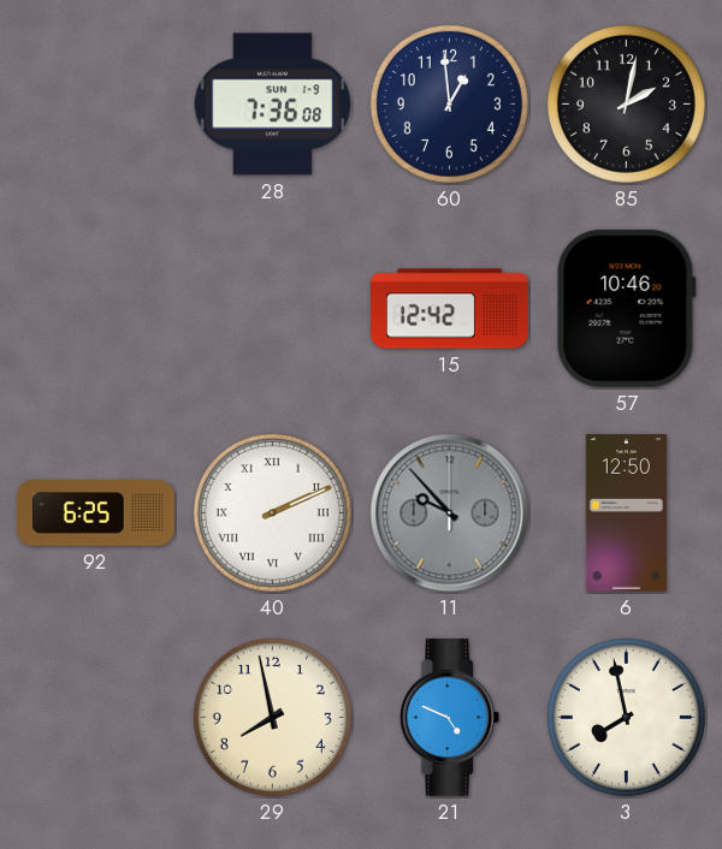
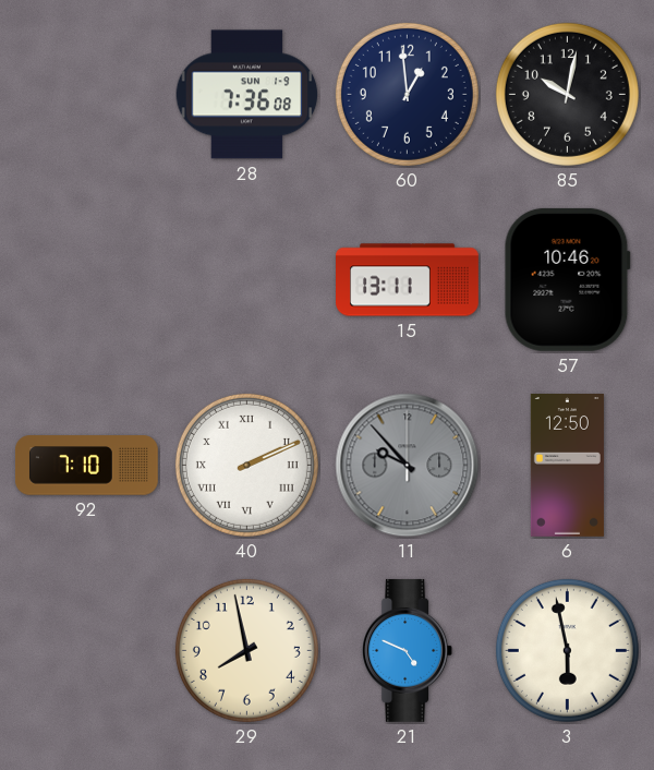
85: 2:02 -> 10:02 (567, 94)
15: 12:42 -> 13:11 (408, 280)
92: 6:25 -> 7:10 (87, 466)
3: 7:58 -> 5:58 (567, 650)
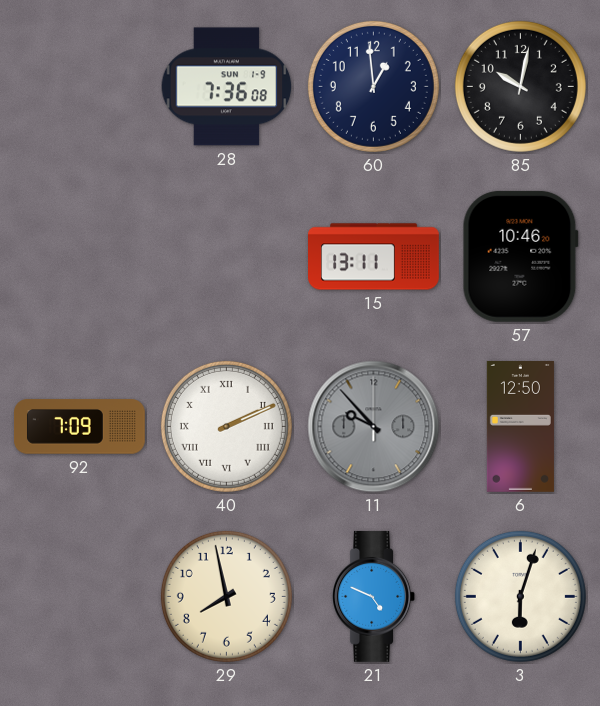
92: 7:10 -> 7:09 (80, 427)
3: 5:58 -> 6:03 (520, 596)
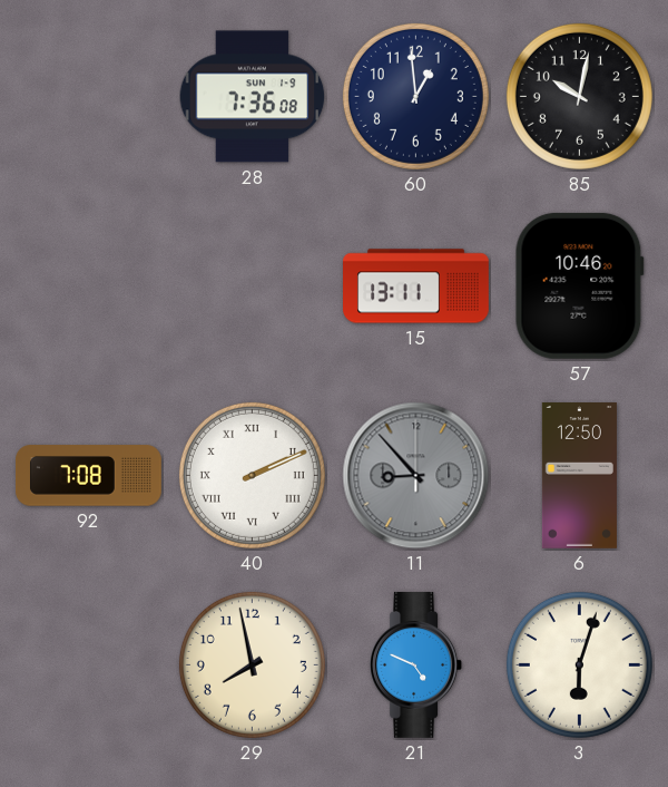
92: 7:09 -> 7:08 (89, 476)
11: 9:53 -> 8:53 (416, 476)
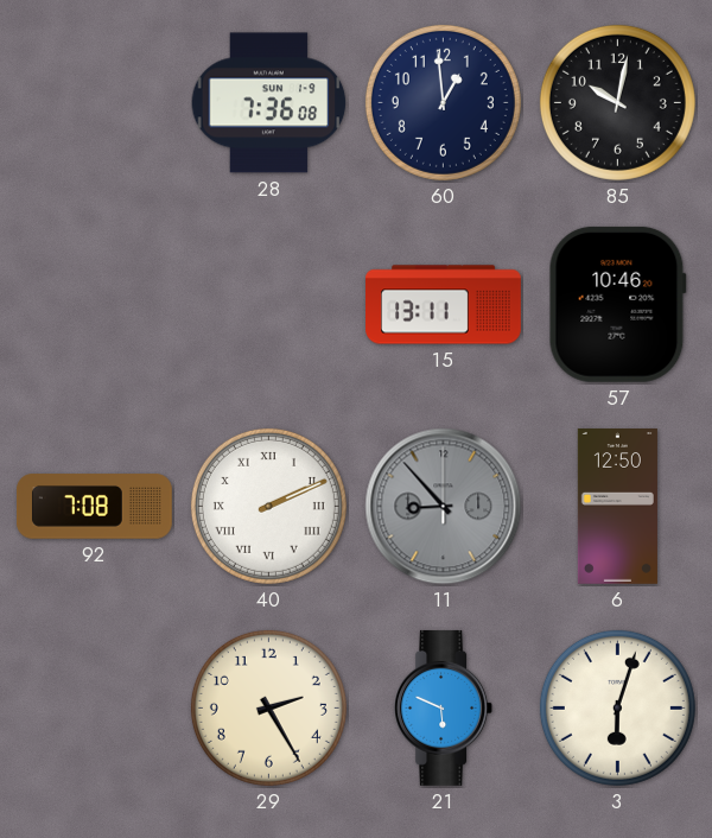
29: 7:58 -> 2:25 (268, 707)
21: 4:49 -> 5:49 (443, 707)
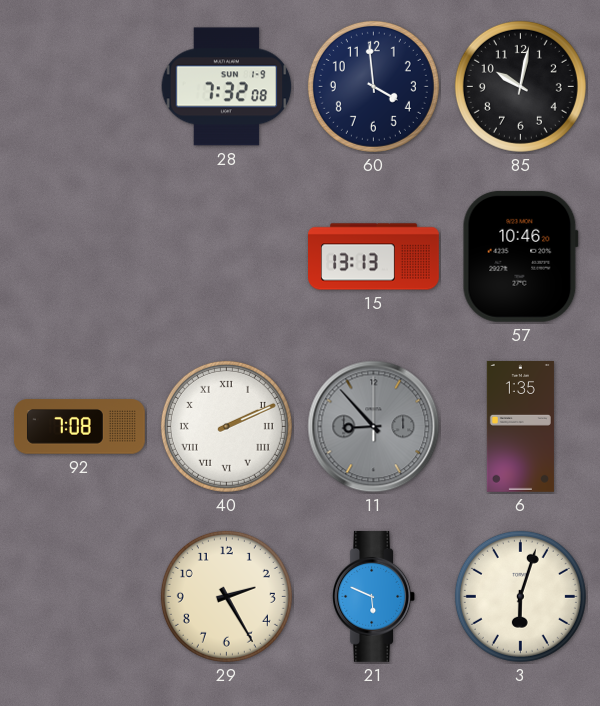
28: 7:36 -> 7:32 (227, 87)
60: 12:59 -> 3:59 (373, 86)
15: 13:11 -> 13:13 (374, 257)
6: 12:50 -> 1:35 (520, 427)
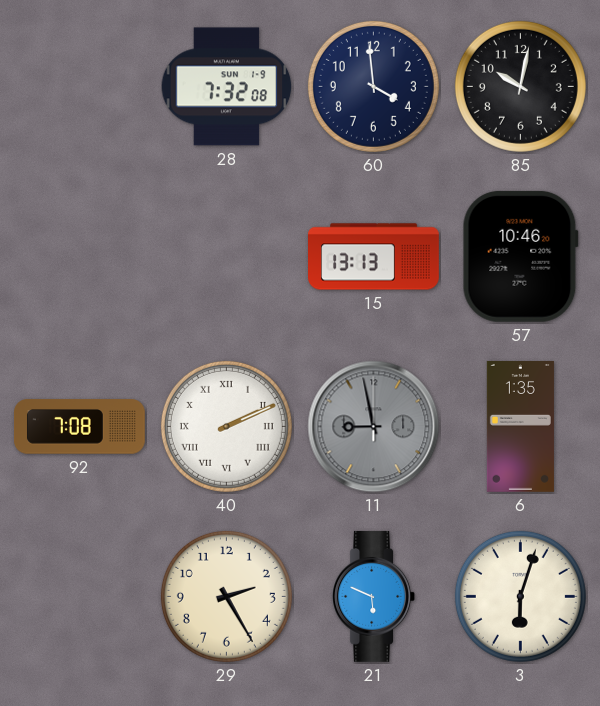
11: 8:53 -> 8:58 (374, 427)
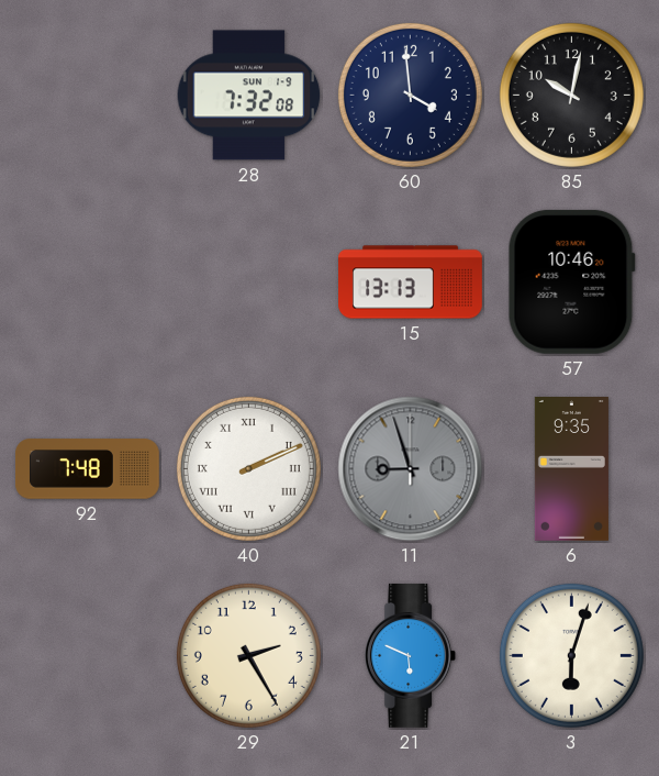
92: 7:08 -> 7:48 (88, 469)
11: 8:58 -> 8:57 (411, 469)
6: 1:35 -> 9:35 (571, 469)
